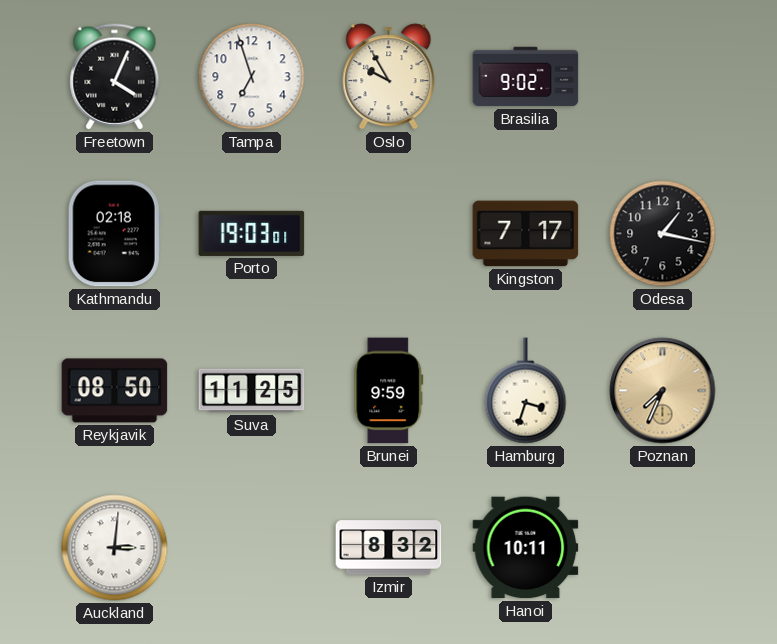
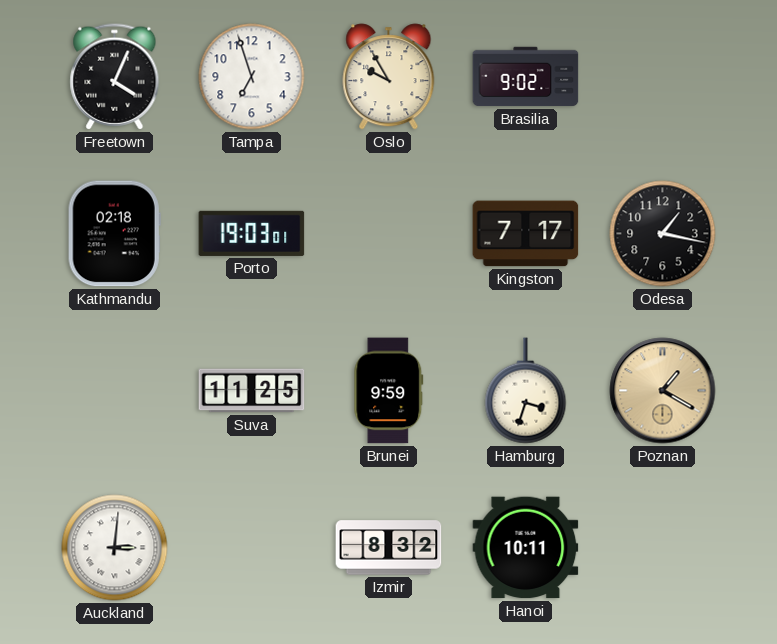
Reykjavik: 08:50 -> none (115, 391)
Poznan: 7:34 -> 1:20 (663, 391)
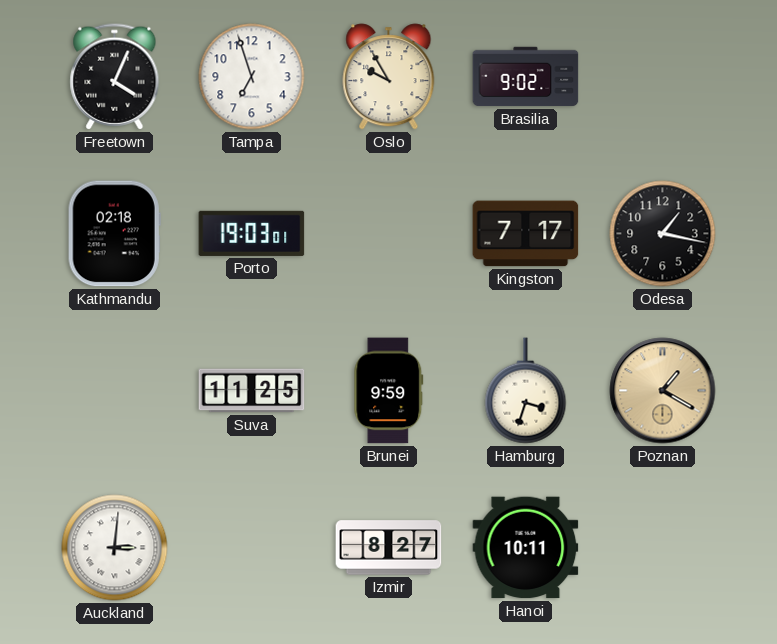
Izmir: 8:32 -> 8:27 (389, 548)
